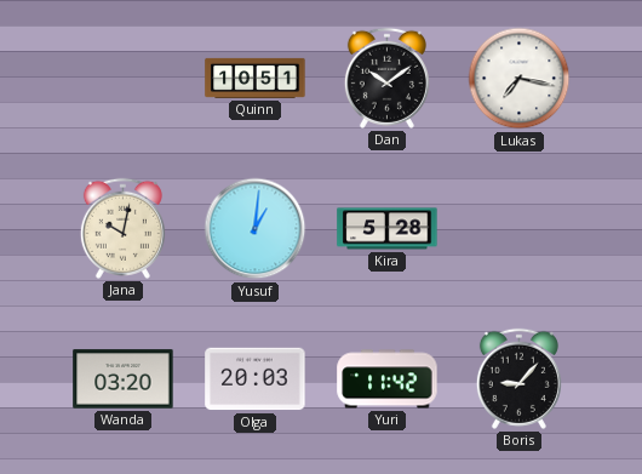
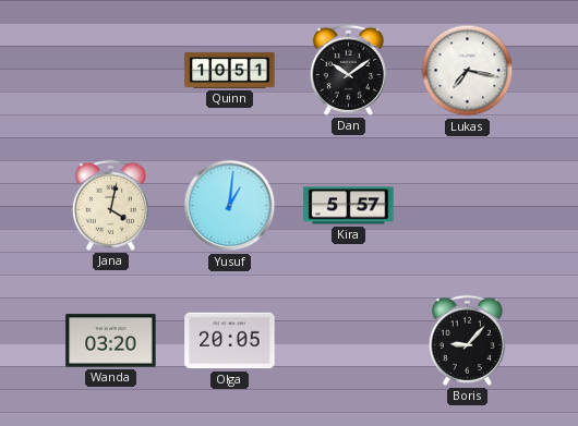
Jana: 10:02 -> 4:02 (110, 205)
Kira: 5:28 -> 5:57 (349, 206)
Olga: 20:03 -> 20:05 (230, 341)
Yuri: 11:42 -> none (388, 379)
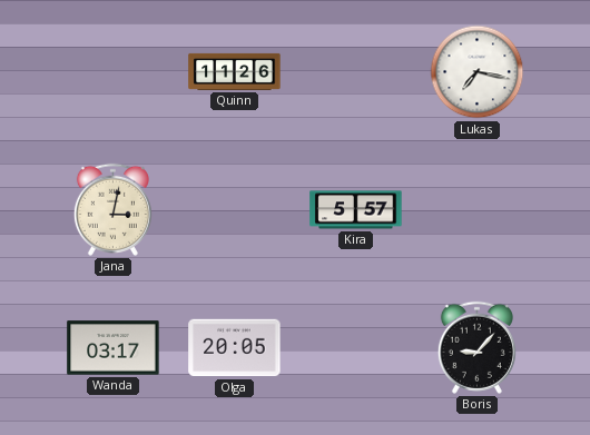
Quinn: 10:51 -> 11:26 (235, 71)
Dan: 10:09 -> none (348, 70)
Jana: 4:02 -> 3:02 (112, 209)
Yusuf: 1:01 -> none (230, 206)
Wanda: 03:20 -> 03:17 (114, 348)
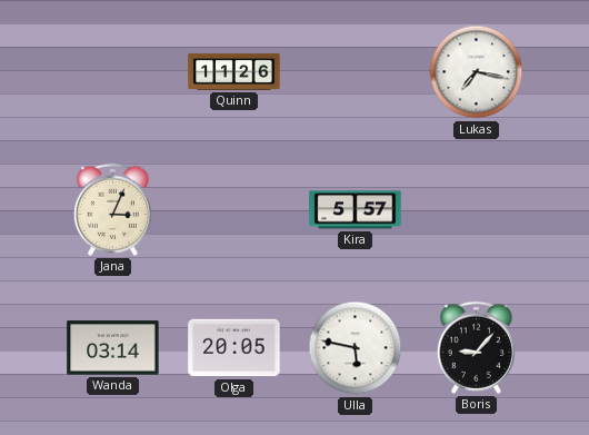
Jana: 3:02 -> 3:04 (112, 209)
Wanda: 03:17 -> 03:14 (113, 348)
Ulla: none -> 5:47 (356, 348)
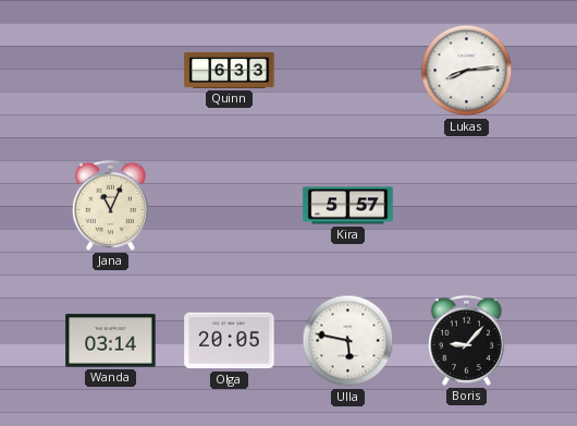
Quinn: 11:26 -> 6:33 (230, 70)
Lukas: 7:17 -> 8:14 (467, 71)
Jana: 3:04 -> 11:04 (110, 205)
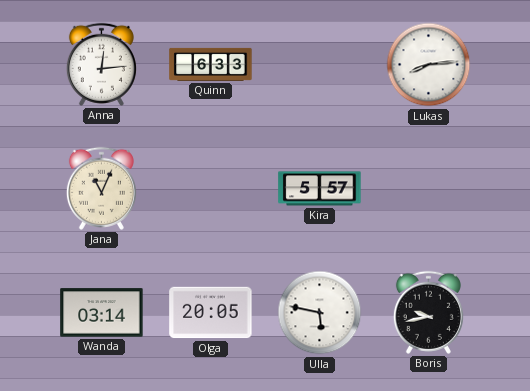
Anna: none -> 12:14 (101, 64)
Boris: 9:07 -> 9:43 (428, 312)
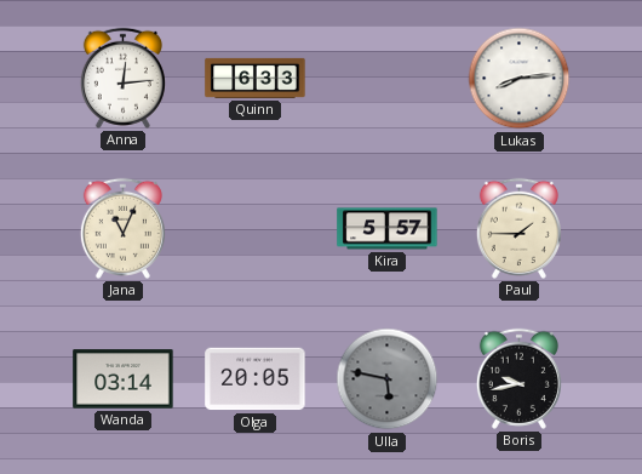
Paul: none -> 1:45 (518, 228)
Ulla dial: white -> grey (388, 379)
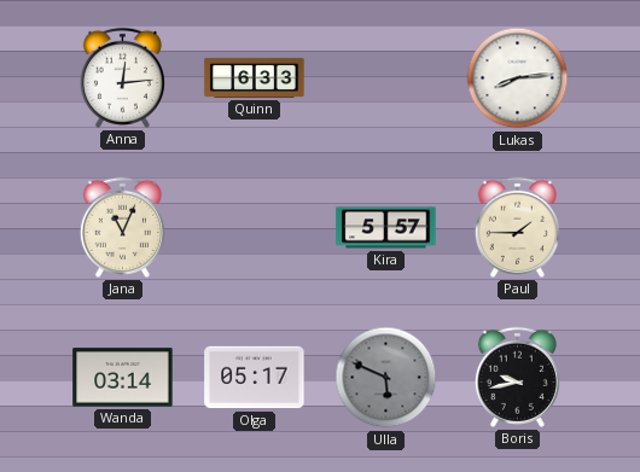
Olga: 20:05 -> 05:17 (255, 378)
Ulla: 5:47 -> 5:49 (386, 378)
